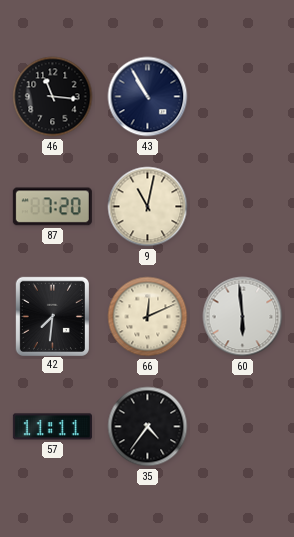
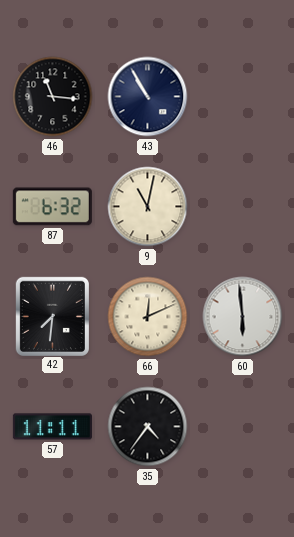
87: 7:20 -> 6:32 (52, 207)
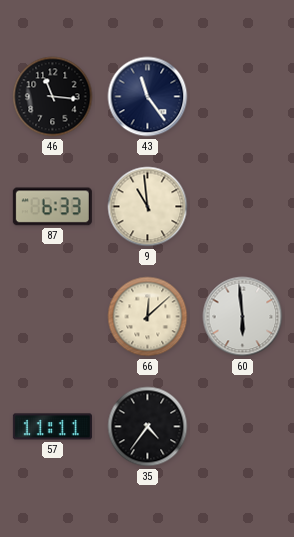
43: 10:55 -> 11:24 (148, 97)
87: 6:32 -> 6:33 (52, 207)
9: 11:02 -> 10:59 (148, 207)
42: 7:31 -> none (52, 316)
66: 12:11 -> 12:08 (148, 317)
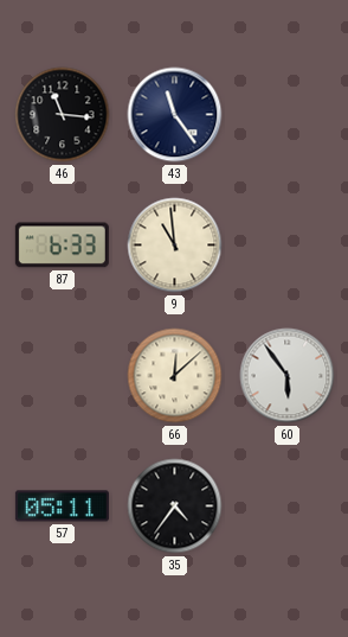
60: 5:59 -> 5:54 (288, 376)
57: 11:11 -> 05:11 (62, 507)
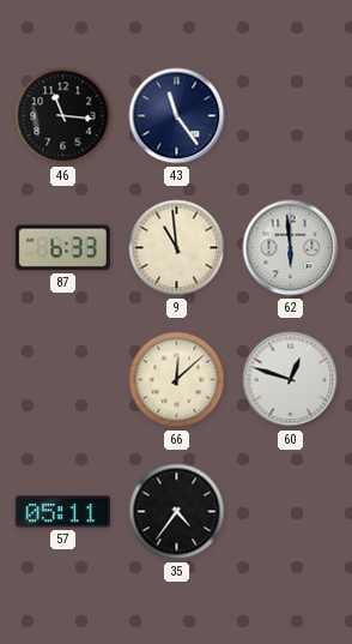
62: none -> 5:59 (291, 248)
60: 5:54 -> 12:48 (291, 380)
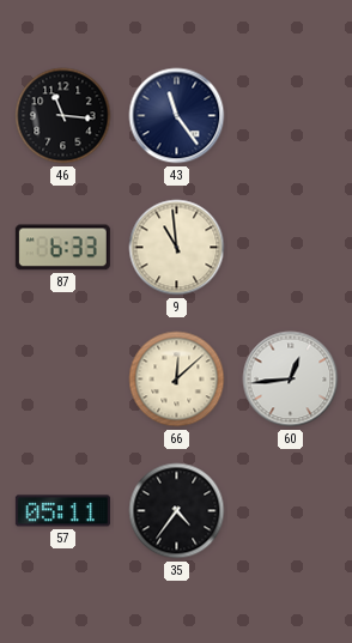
62: 5:59 -> none (291, 248)
60: 12:48 -> 12:44 (291, 380)
